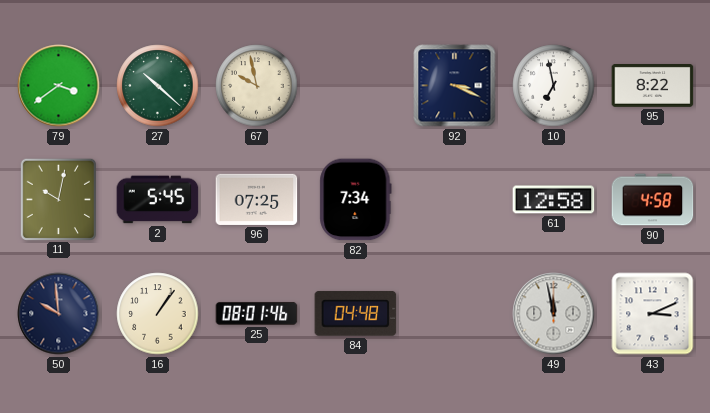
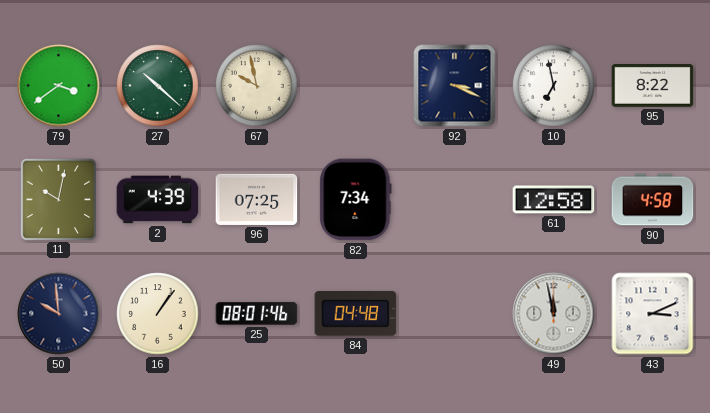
2: 5:45 -> 4:39 (158, 200)
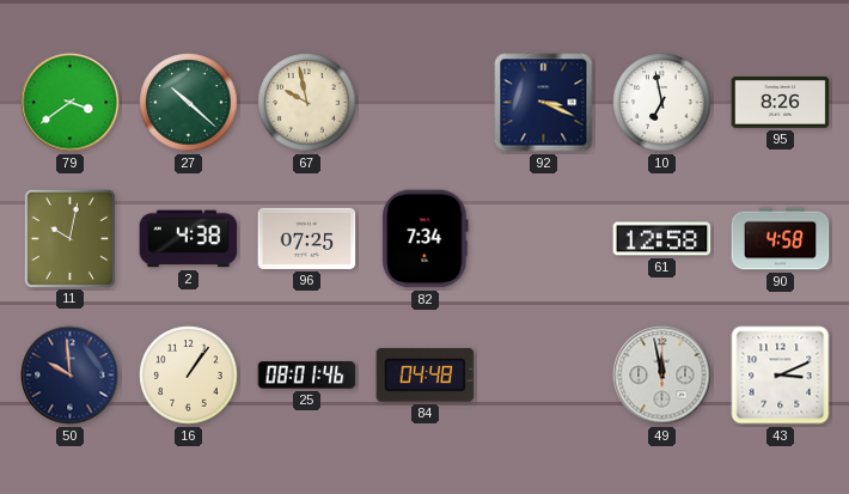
95: 8:22 -> 8:26 (781, 103)
2: 4:39 -> 4:38 (189, 239)
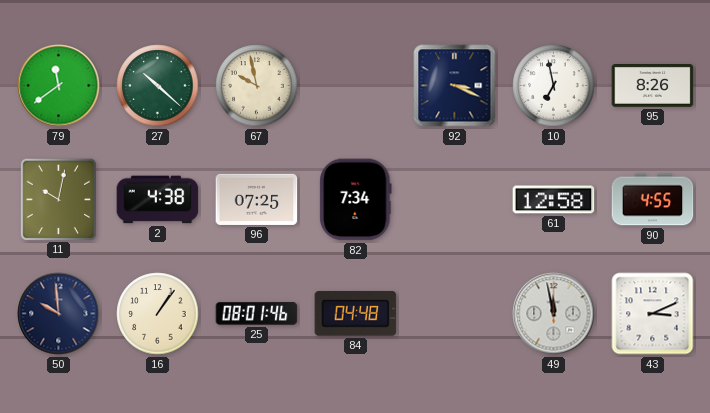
79: 3:39 -> 11:39 (59, 86)
90: 4:58 -> 4:55 (653, 200)
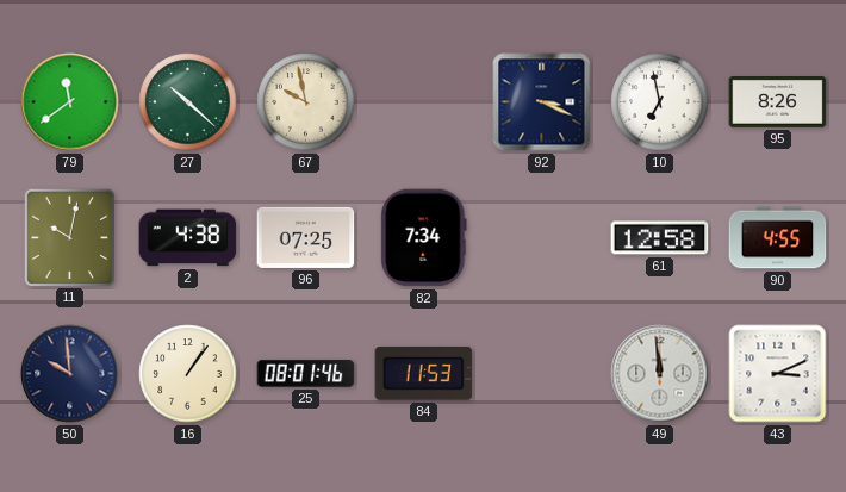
84: 04:48 -> 11:53 (424, 373)
49: 11:58 -> 11:59 (660, 374)
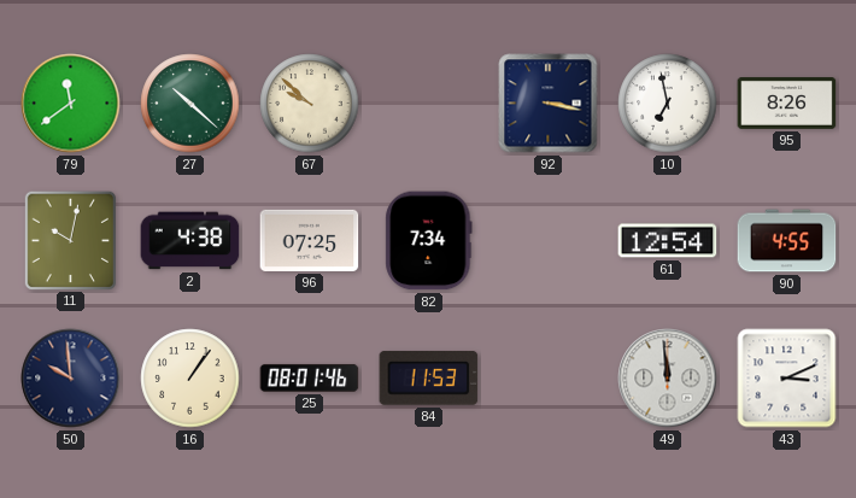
67: 9:58 -> 9:52 (310, 104)
92: 3:19 -> 3:17 (549, 104)
61: 12:58 -> 12:54 (668, 241)
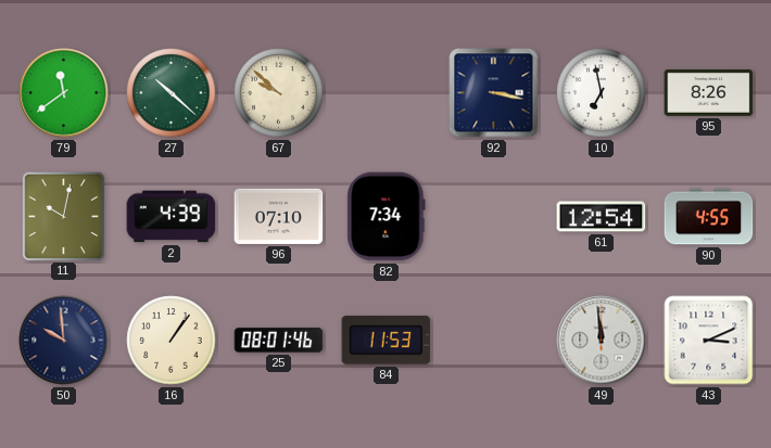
2: 4:38 -> 4:39 (172, 217)
96: 07:25 -> 07:10 (279, 216)
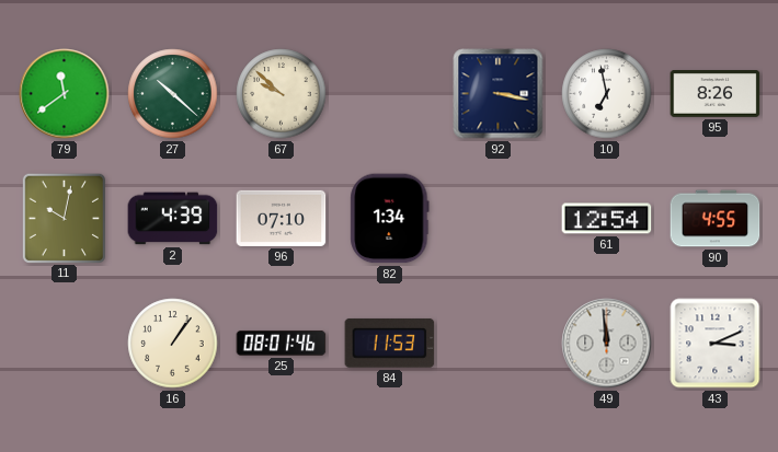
82: 7:34 -> 1:34 (390, 219)
50: 9:59 -> none (64, 341)
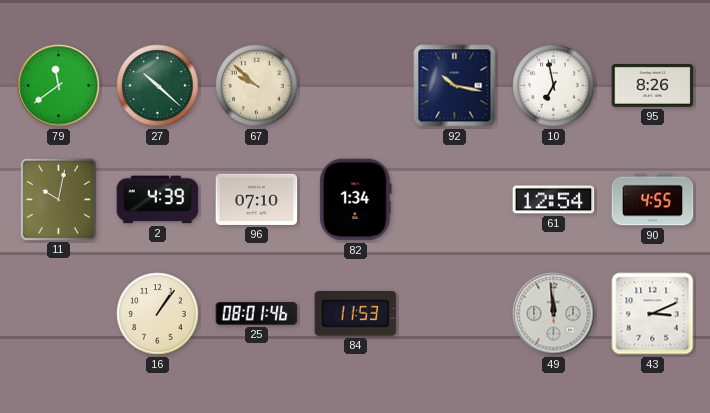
92: 3:17 -> 10:17 (455, 86)
